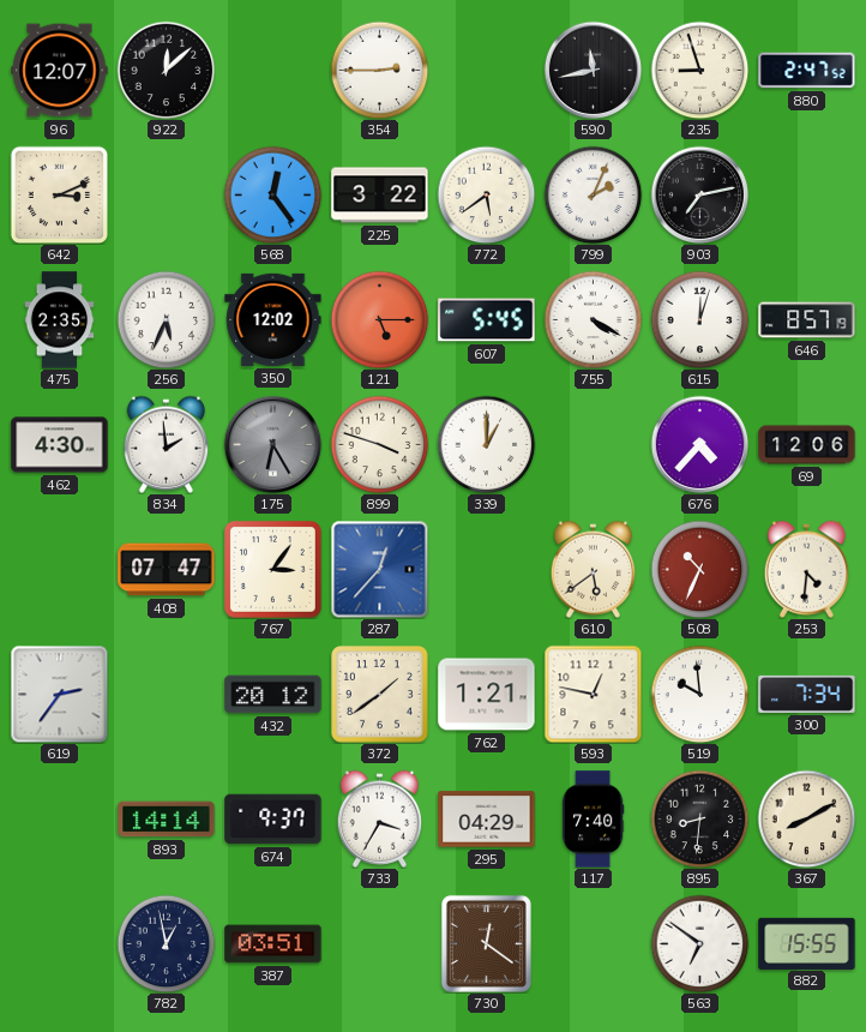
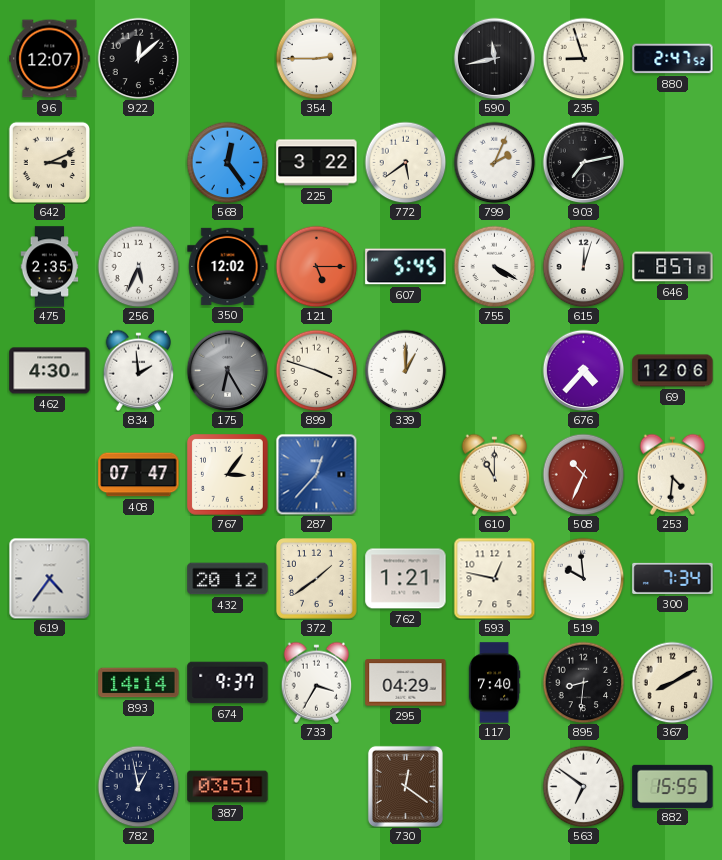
610: 5:39 -> 11:00 (495, 474)
619: 2:36 -> 4:36 (49, 578)
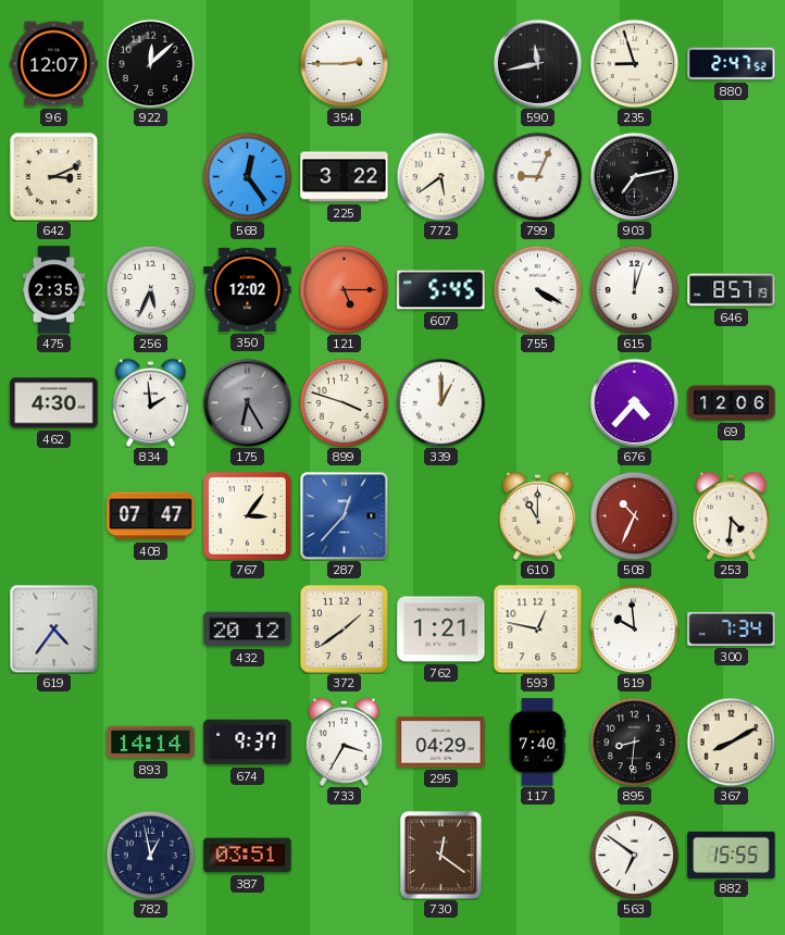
799: 2:04 -> 9:04 (537, 176)
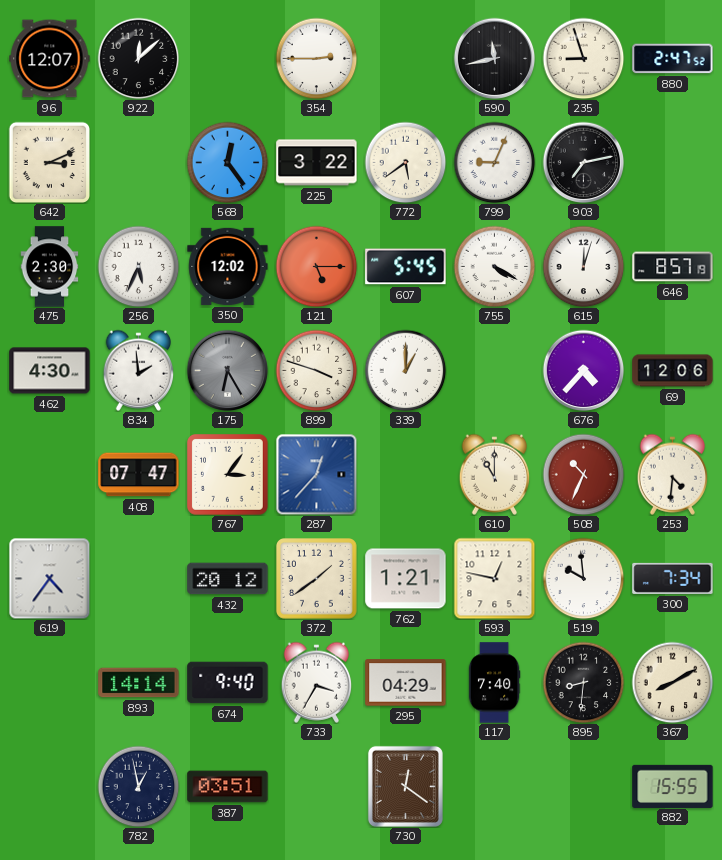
475: 2:35 -> 2:30 (50, 267)
674: 9:37 -> 9:40 (228, 683)
563: 6:51 -> none (634, 855)
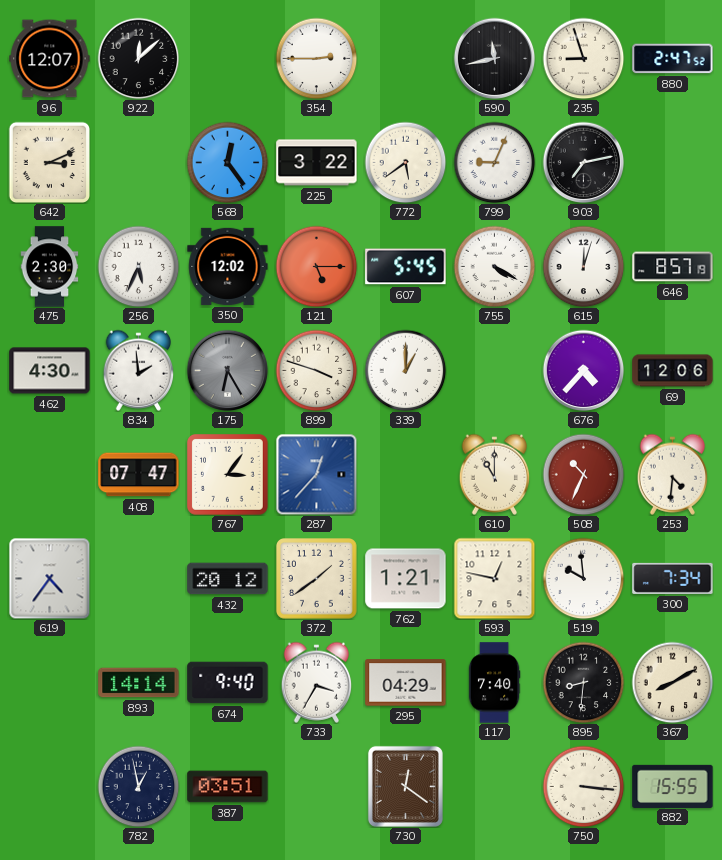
750: none -> 3:16 (583, 786)
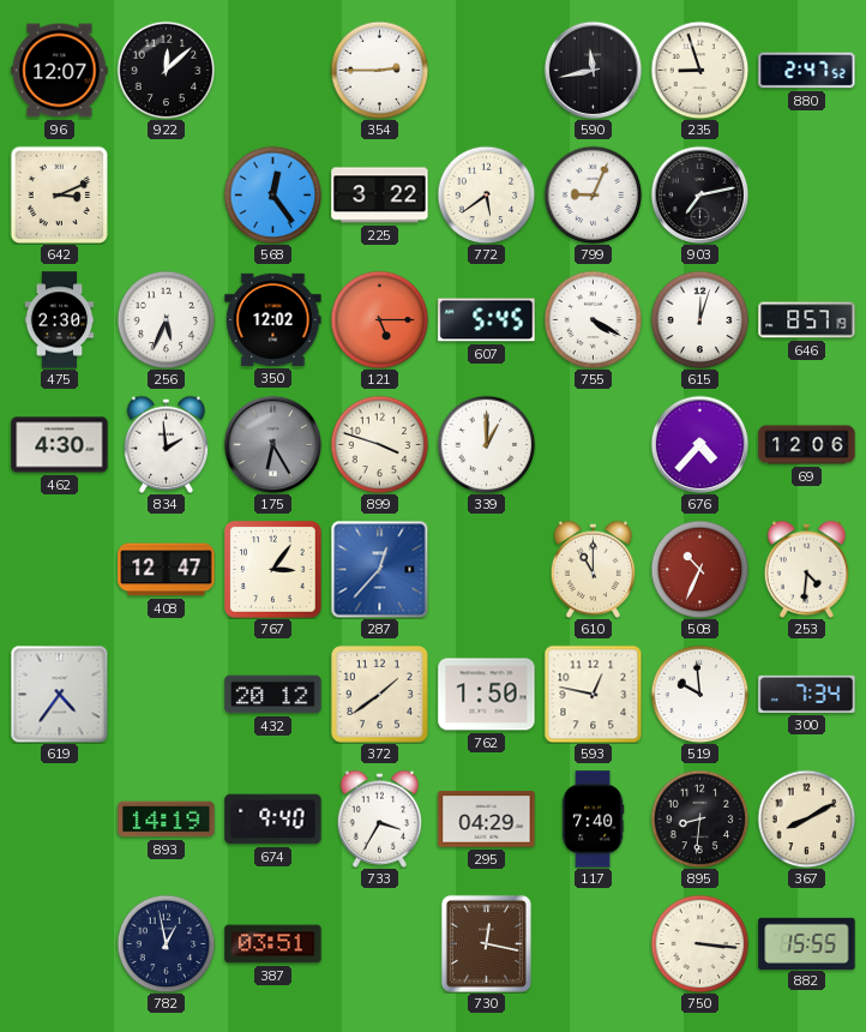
408: 07:47 -> 12:47 (167, 570)
762: 1:21 -> 1:50 (487, 695)
893: 14:14 -> 14:19 (167, 820)
730: 12:21 -> 12:17 (486, 943)
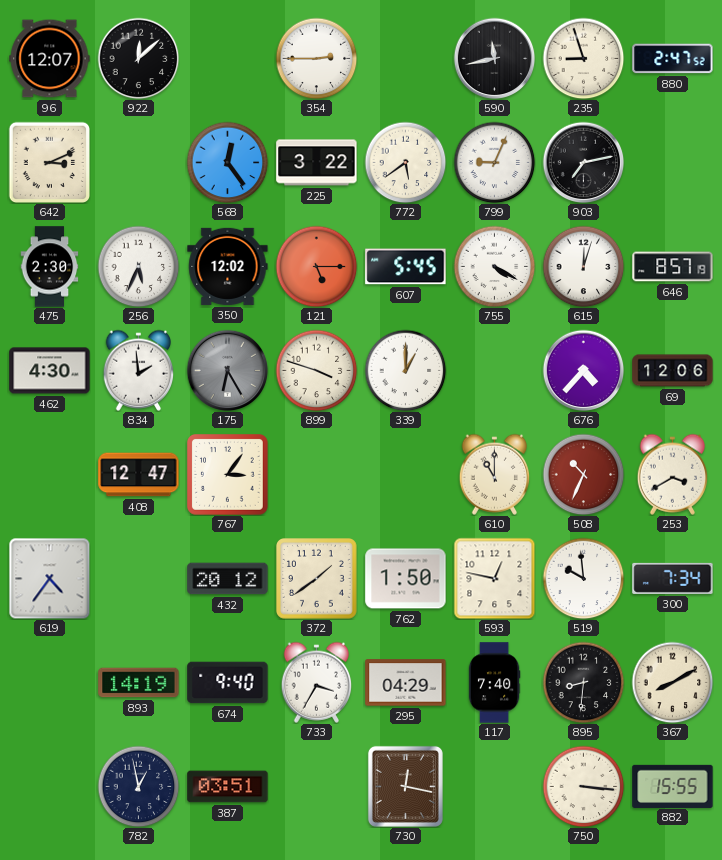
287: 12:37 -> none (379, 569)
253: 4:31 -> 3:40 (673, 474)
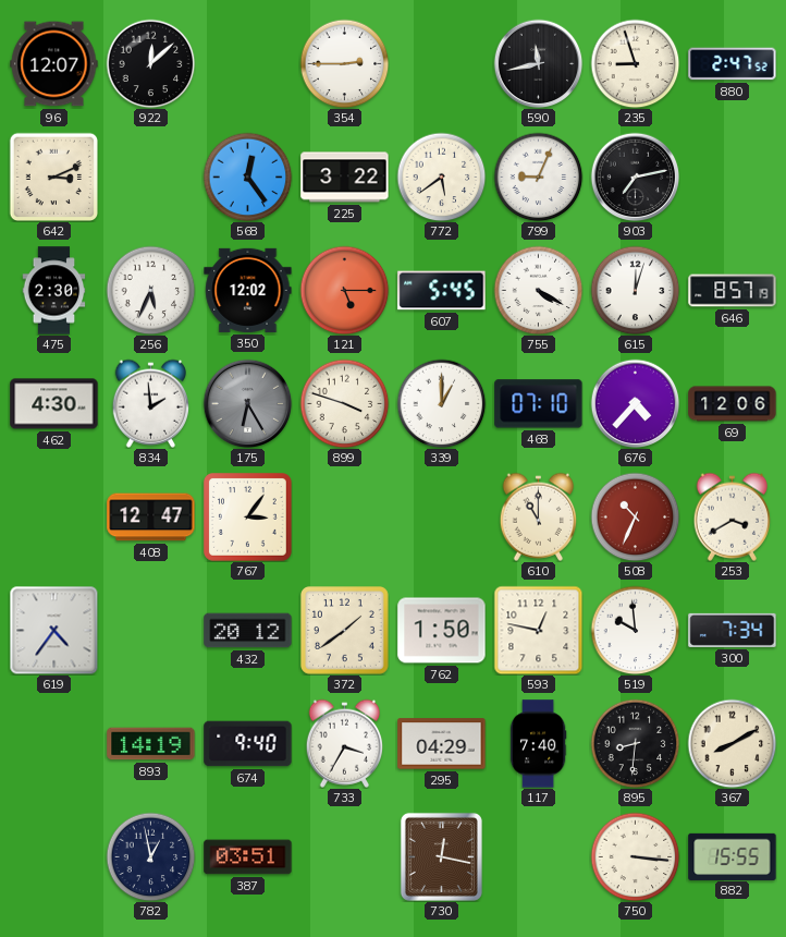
468: none -> 07:10 (539, 404)
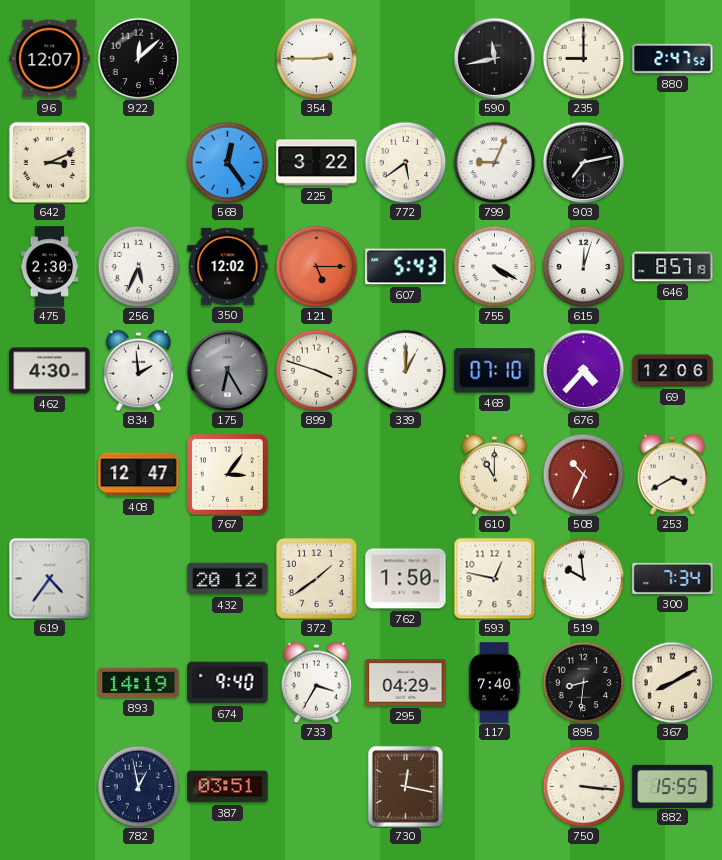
235: 8:57 -> 9:00 (583, 58)
607: 5:45 -> 5:43 (406, 267)
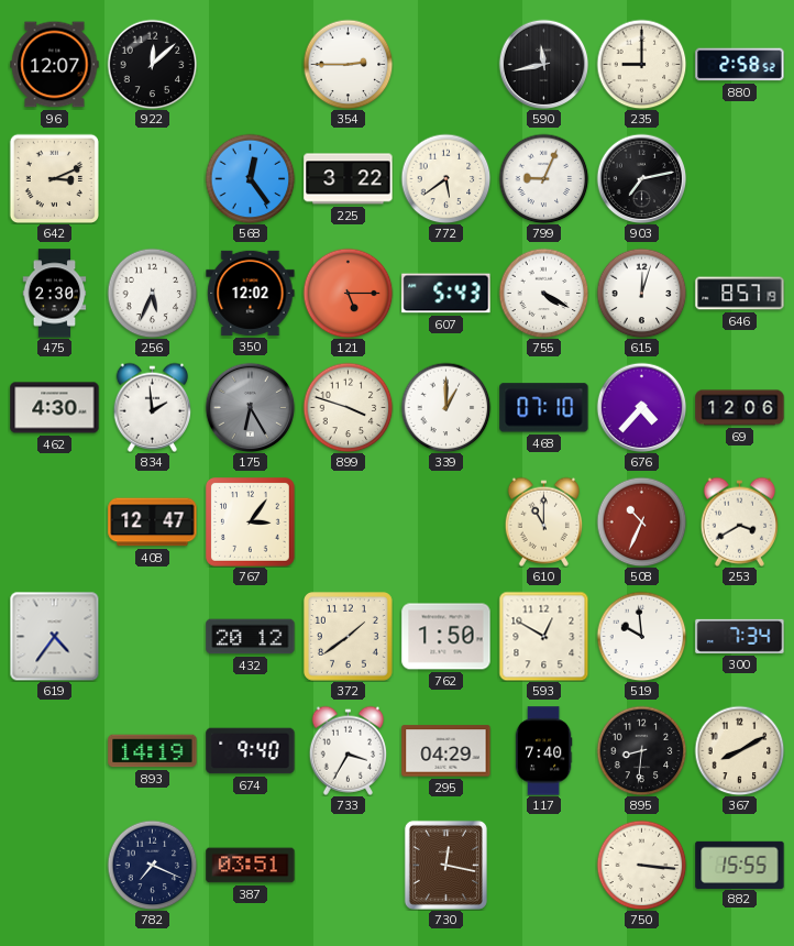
880: 2:47 -> 2:58 (740, 65)
593: 12:47 -> 12:50 (543, 636)
782: 12:58 -> 7:19 (152, 865)
